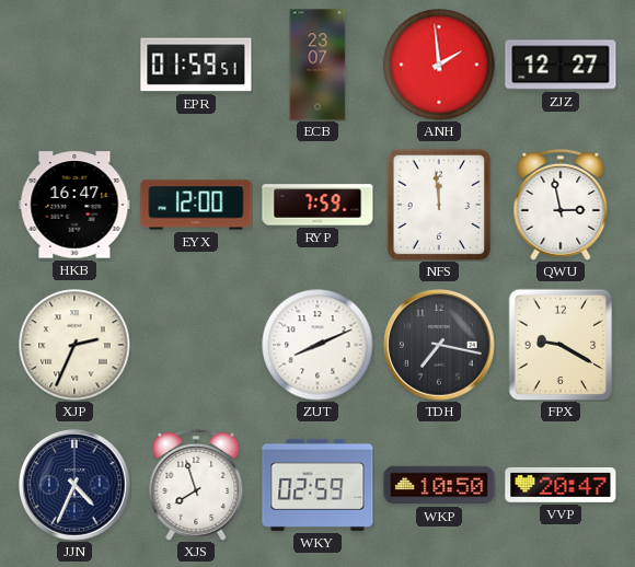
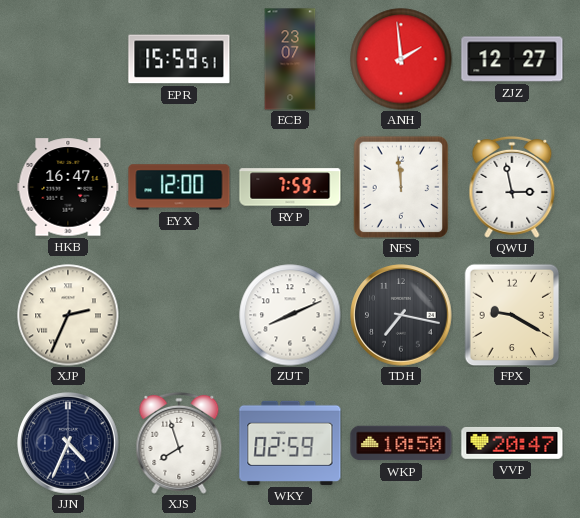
EPR: 01:59 -> 15:59 (179, 59)
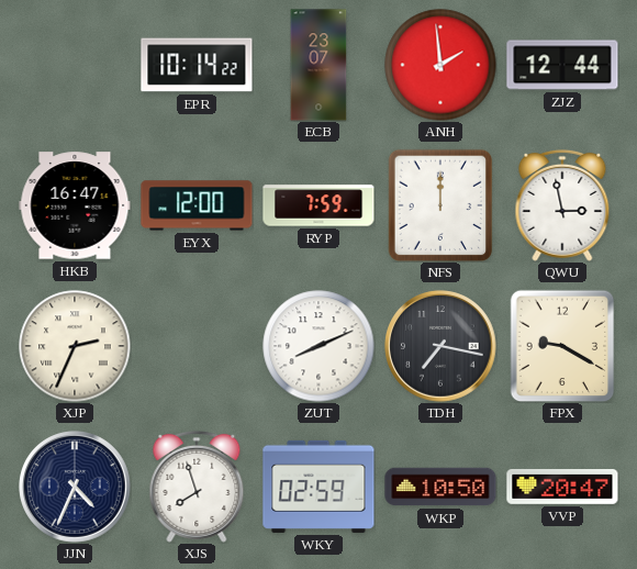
EPR: 15:59 -> 10:14 (197, 65)
ZJZ: 12:27 -> 12:44 (562, 65)
NFS: 11:59 -> 12:00 (440, 205)
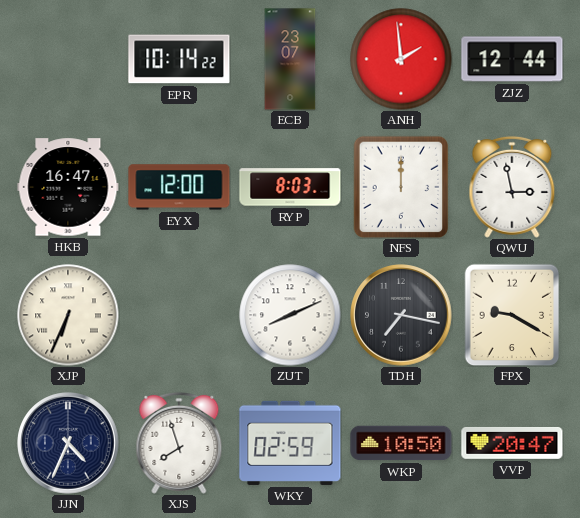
RYP: 7:59 -> 8:03 (290, 187)
XJP: 2:34 -> 6:34 (68, 315)
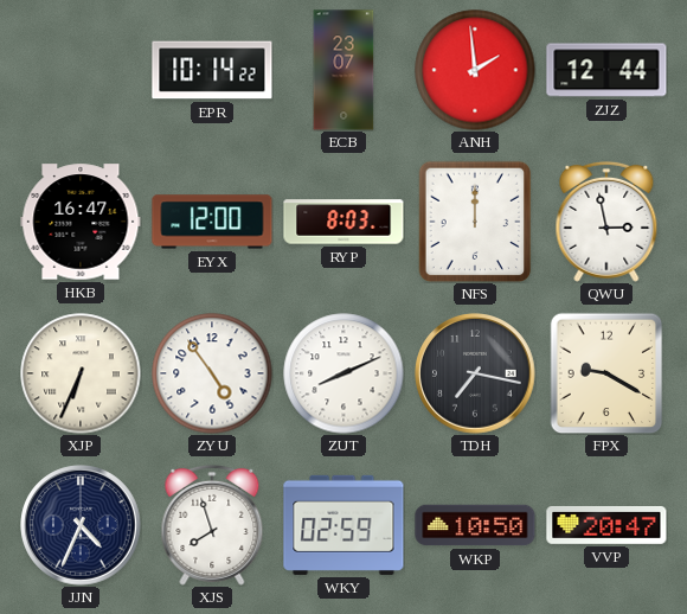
ZYU: none -> 4:54 (212, 373)
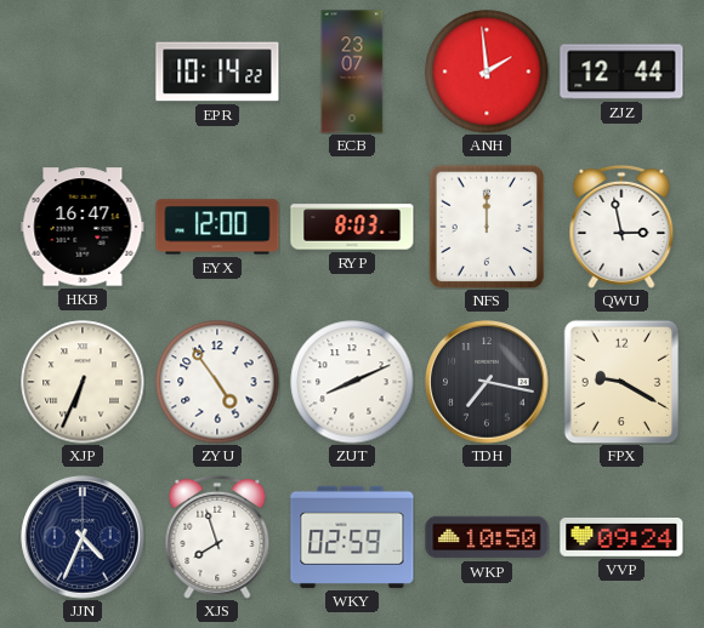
VVP: 20:47 -> 09:24 (621, 537)
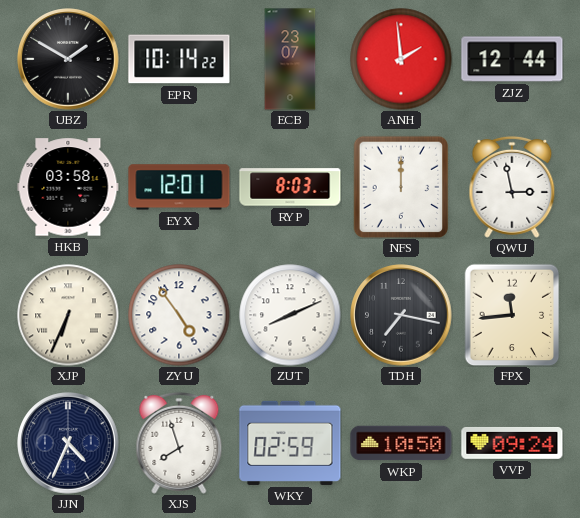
UBZ: none -> 1:50 (68, 59)
HKB: 16:47 -> 03:58 (68, 187)
EYX: 12:00 -> 12:01 (179, 187)
FPX: 9:20 -> 11:44 (512, 315)
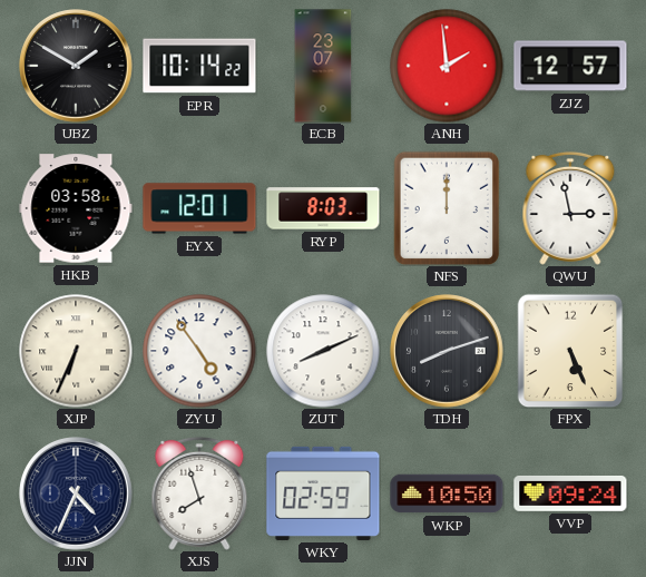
ZJZ: 12:44 -> 12:57 (570, 66)
TDH: 7:17 -> 8:12 (447, 351)
FPX: 11:44 -> 5:26 (570, 351)
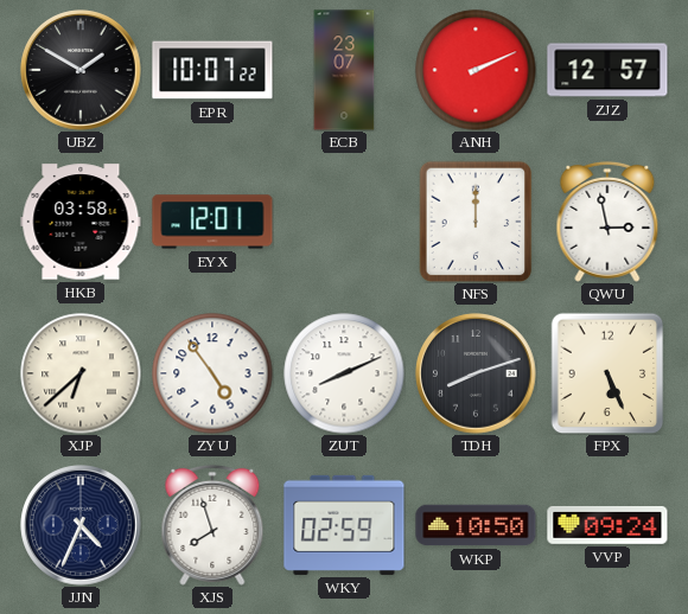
EPR: 10:14 -> 10:07 (212, 70)
ANH: 1:59 -> 2:11 (476, 70)
RYP: 8:03 -> none (323, 208)
XJP: 6:34 -> 6:38 (81, 373)
